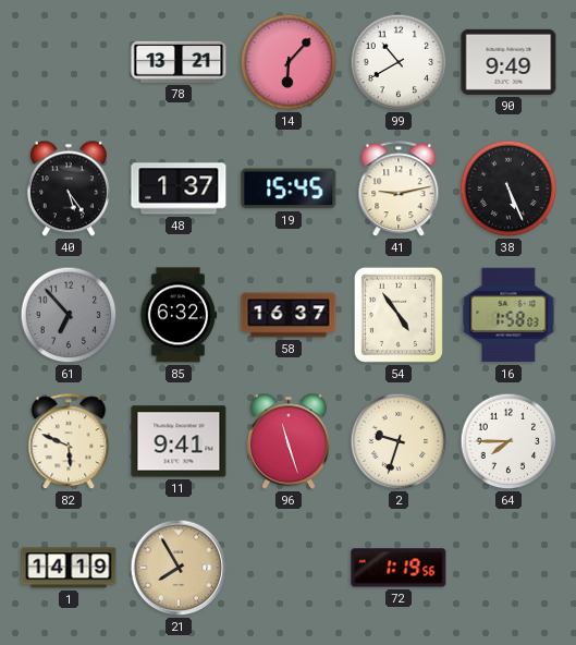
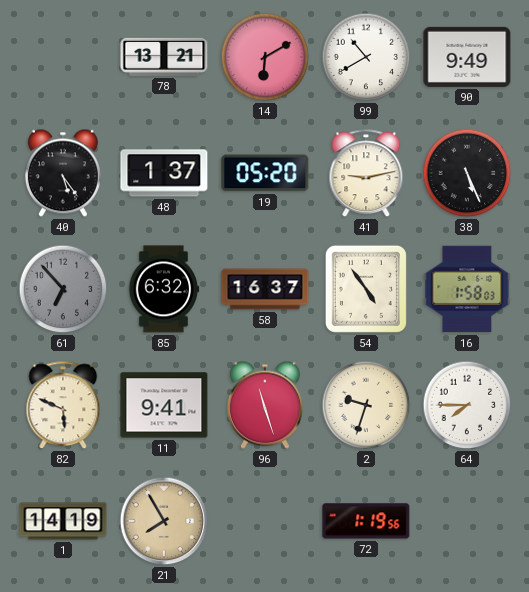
14: 6:07 -> 6:10 (265, 57)
19: 15:45 -> 05:20 (265, 173)
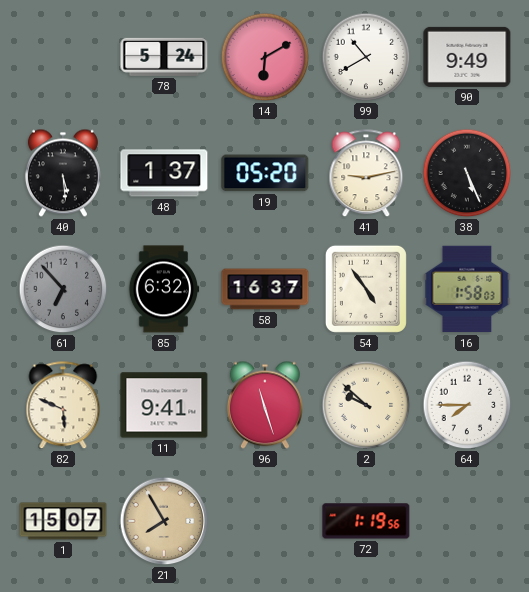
78: 13:21 -> 5:24 (164, 57)
40: 5:24 -> 5:29 (63, 173)
2: 9:33 -> 9:52 (366, 405)
1: 14:19 -> 15:07 (63, 521)
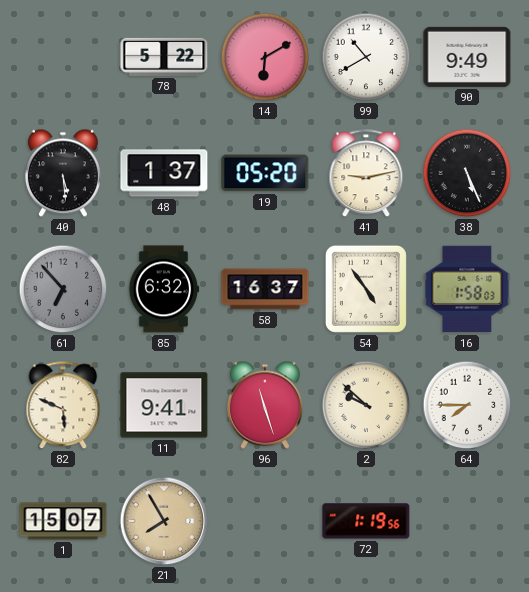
78: 5:24 -> 5:22 (164, 57)
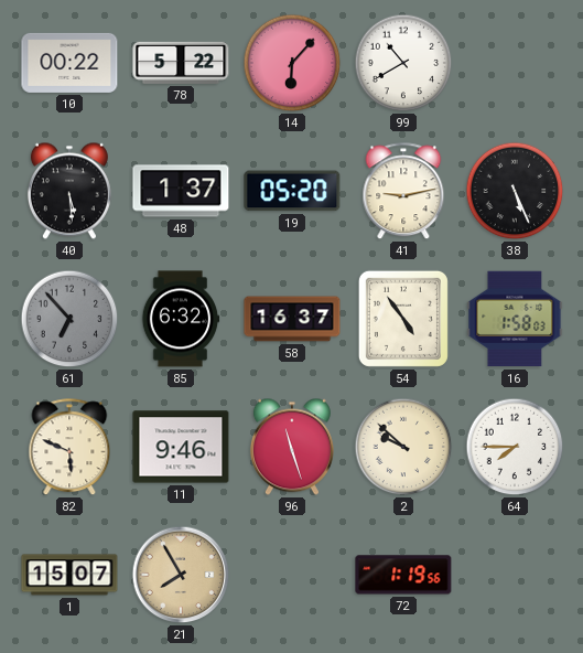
10: none -> 00:22 (69, 63)
14: 6:10 -> 6:07 (292, 63)
90: 9:49 -> none (467, 57)
11: 9:41 -> 9:46 (181, 447)
